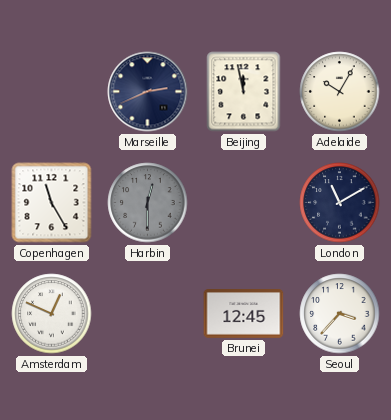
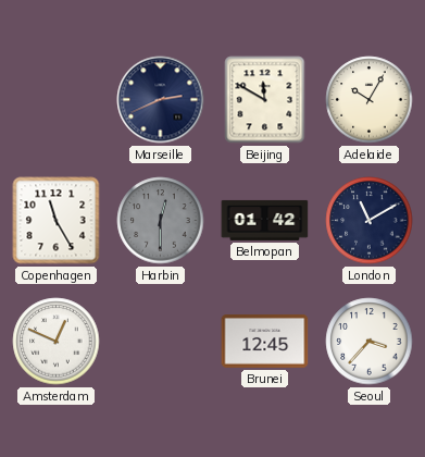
Beijing: 11:58 -> 11:50 (265, 100)
Belmopan: none -> 01:42 (265, 220)
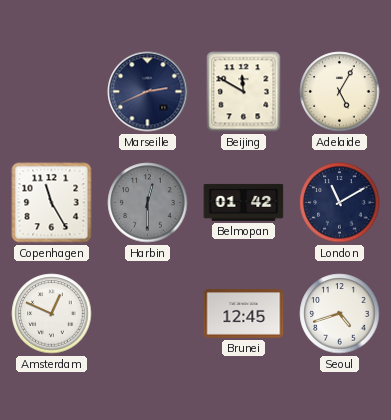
Adelaide: 10:05 -> 5:05 (340, 92)
Seoul: 3:37 -> 4:42 (340, 314)
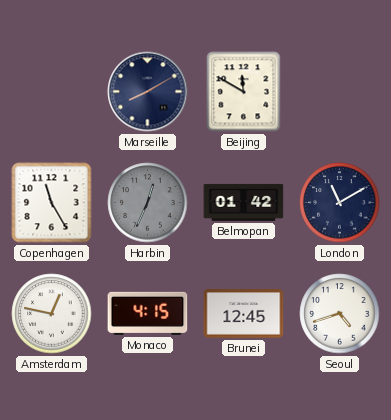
Marseille: 2:41 -> 8:10 (148, 92)
Adelaide: 5:05 -> none (340, 92)
Harbin: 12:30 -> 12:34 (148, 203)
Amsterdam: 12:49 -> 12:47 (52, 314)
Monaco: none -> 4:15 (148, 313)
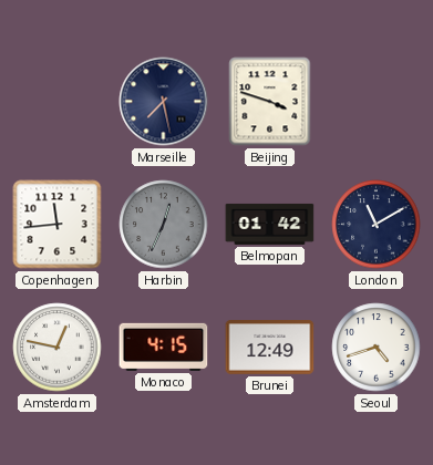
Marseille: 8:10 -> 7:28 (164, 102)
Beijing: 11:50 -> 3:48 (270, 102)
Copenhagen: 11:25 -> 11:44 (58, 225)
Brunei: 12:45 -> 12:49 (270, 348)
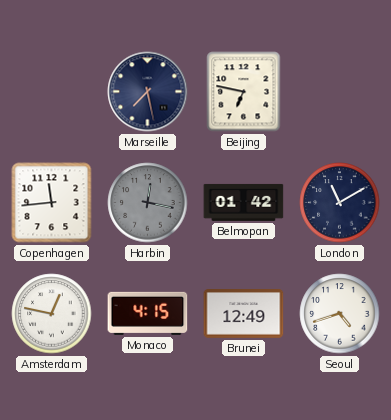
Beijing: 3:48 -> 6:47 (244, 92)
Harbin: 12:34 -> 12:17 (148, 203)
